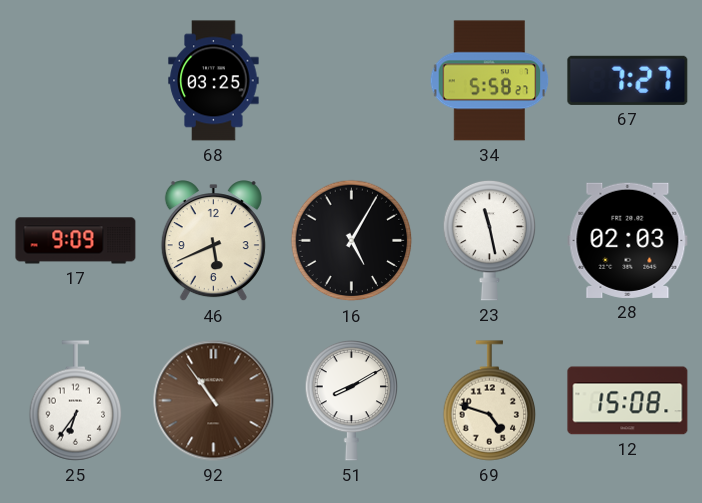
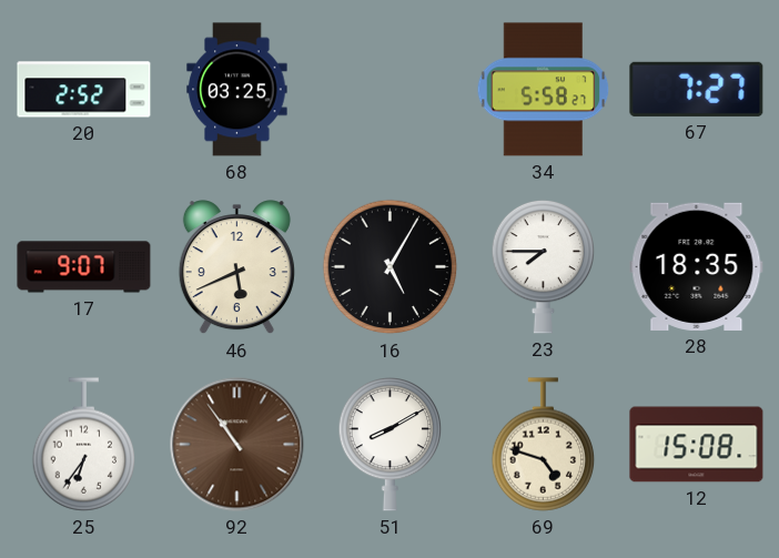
20: none -> 2:52 (84, 90)
17: 9:09 -> 9:07 (84, 267)
23: 11:28 -> 7:45 (544, 266)
28: 02:03 -> 18:35 (697, 266)
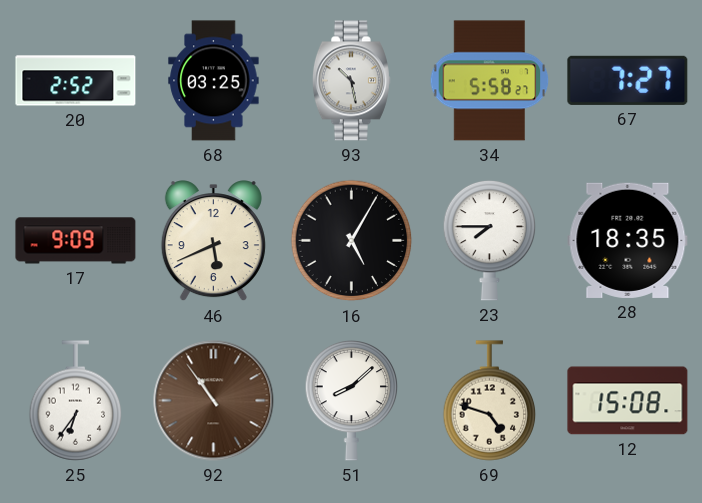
93: none -> 10:28 (351, 81)
17: 9:07 -> 9:09 (76, 241)
51: 8:10 -> 8:08 (352, 400)
